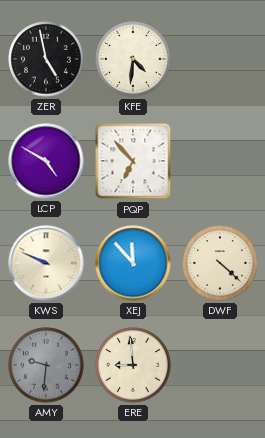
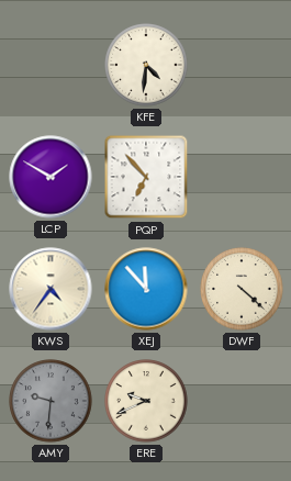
ZER: 4:58 -> none (46, 59)
LCP: 4:50 -> 1:50 (51, 177)
KWS: 9:49 -> 4:36 (51, 289)
ERE: 8:59 -> 9:41 (146, 401)
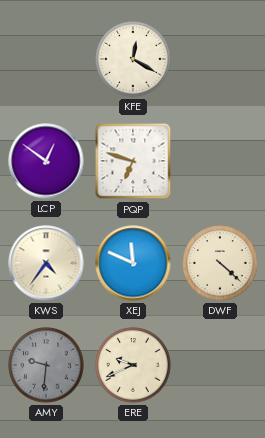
KFE: 4:31 -> 12:20 (133, 59)
LCP: 1:50 -> 12:51 (46, 161)
PQP: 6:53 -> 6:48 (133, 161)
XEJ: 11:53 -> 11:49 (133, 263)
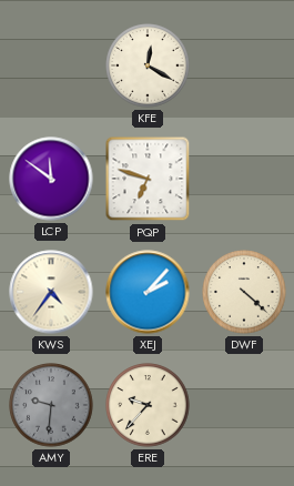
LCP: 12:51 -> 11:51 (51, 179)
XEJ: 11:49 -> 2:07 (148, 292)
ERE: 9:41 -> 9:37 (148, 405)
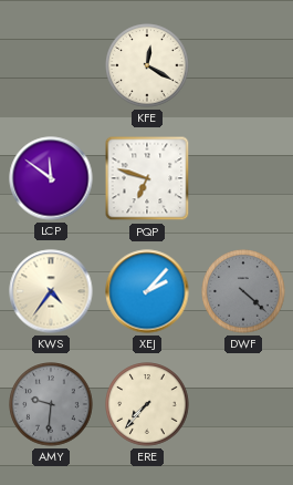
DWF dial: cream -> grey (243, 291)
ERE: 9:37 -> 7:37 (147, 404)
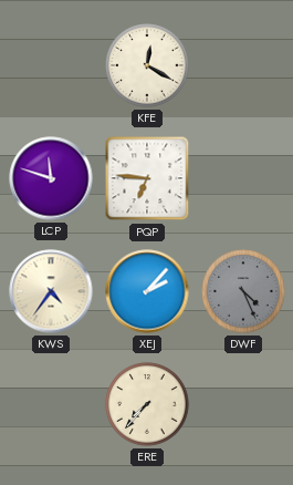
LCP: 11:51 -> 11:48 (51, 178)
PQP: 6:48 -> 6:46 (147, 178)
DWF: 4:22 -> 4:26 (243, 291)
AMY: 9:31 -> none (51, 404)
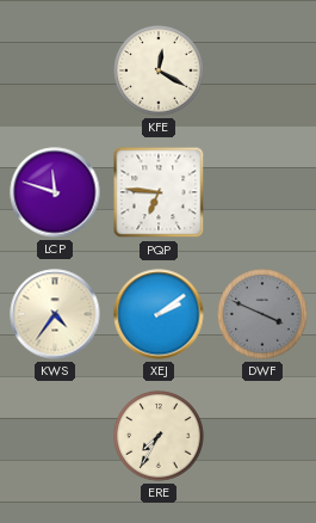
XEJ: 2:07 -> 2:09 (159, 314)
DWF: 4:26 -> 3:49 (262, 314)
ERE: 7:37 -> 7:35 (159, 436)
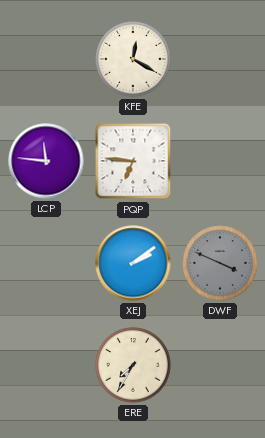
LCP: 11:48 -> 11:46 (46, 161)
KWS: 4:36 -> none (55, 314)
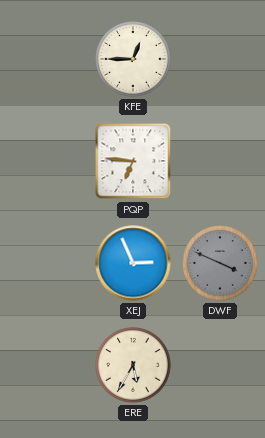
KFE: 12:20 -> 12:45 (133, 59)
LCP: 11:46 -> none (46, 161)
XEJ: 2:09 -> 2:56 (133, 263)
ERE: 7:35 -> 5:35 (133, 365)
